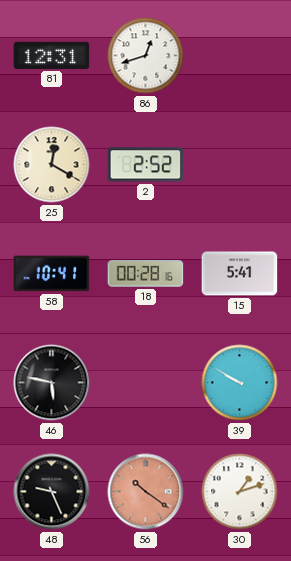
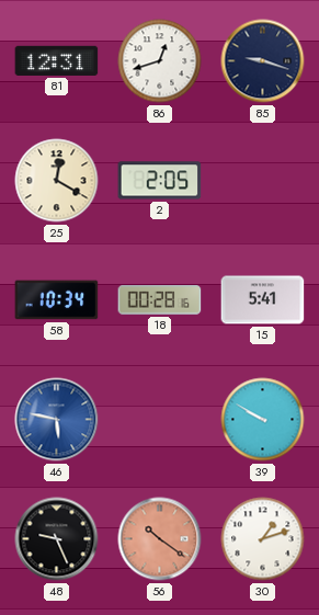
85: none -> 9:18 (263, 61)
2: 2:52 -> 2:05 (160, 181)
58: 10:41 -> 10:34 (57, 300)
46 dial: black -> blue (57, 420)
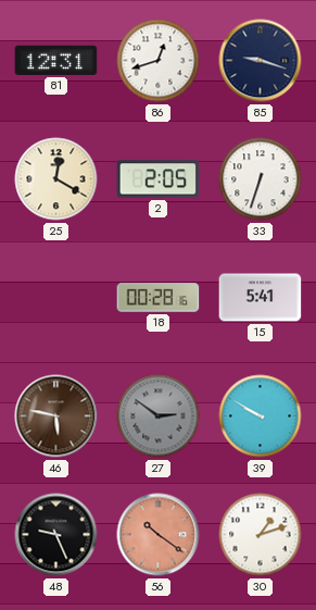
33: none -> 6:33 (261, 179)
58: 10:34 -> none (57, 300)
46 dial: blue -> brown (56, 416)
27: none -> 2:51 (159, 416)
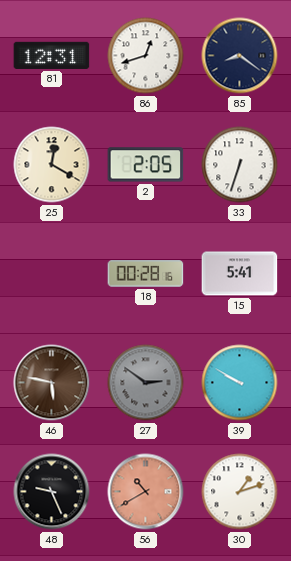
85: 9:18 -> 8:21 (240, 56)
56: 10:21 -> 10:40 (146, 492)
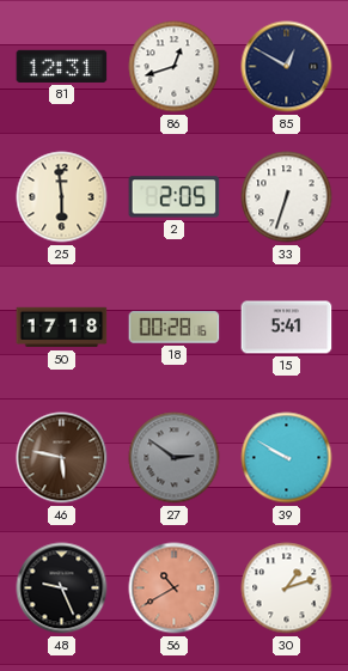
85: 8:21 -> 12:50 (287, 67)
25: 12:20 -> 5:59 (62, 197)
50: none -> 17:18 (62, 328)
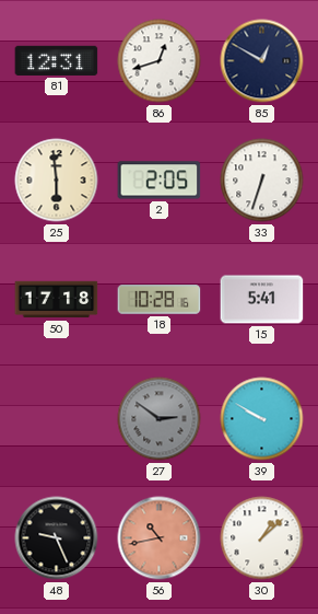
18: 00:28 -> 10:28 (160, 300)
46: 5:47 -> none (62, 458)
56: 10:40 -> 10:43 (160, 538)
30: 1:12 -> 1:08 (262, 538)
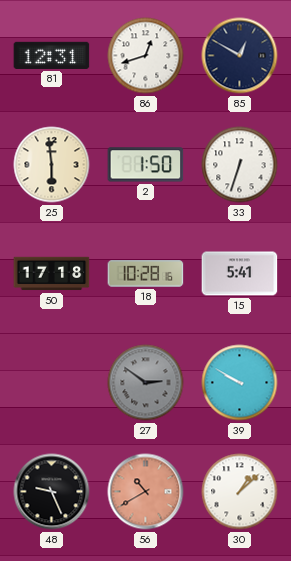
2: 2:05 -> 1:50 (146, 165)
56: 10:43 -> 10:40 (146, 492)
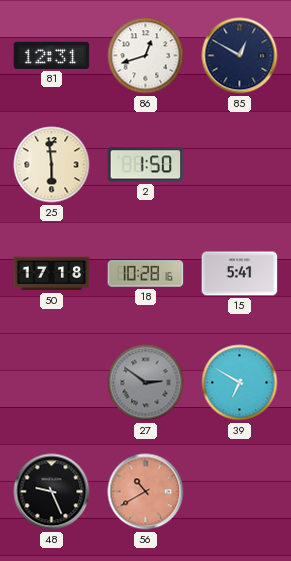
33: 6:33 -> none (240, 165)
39: 9:50 -> 6:50 (240, 383)
30: 1:08 -> none (240, 492)
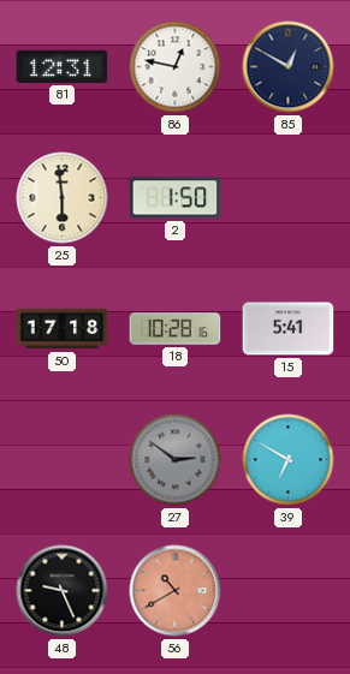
86: 12:42 -> 12:47 (176, 67)
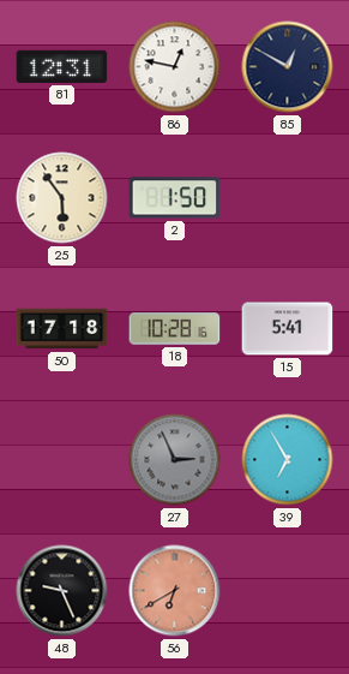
25: 5:59 -> 5:54 (62, 198)
27: 2:51 -> 2:56 (175, 460)
39: 6:50 -> 6:55 (288, 460)
56: 10:40 -> 6:40 (175, 591)
